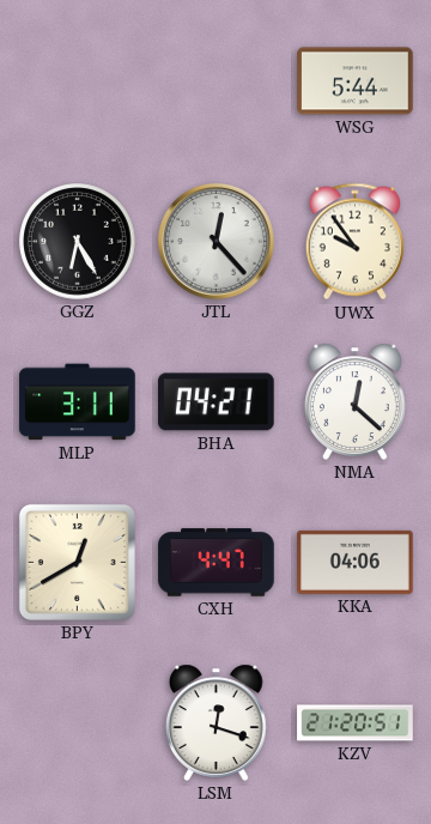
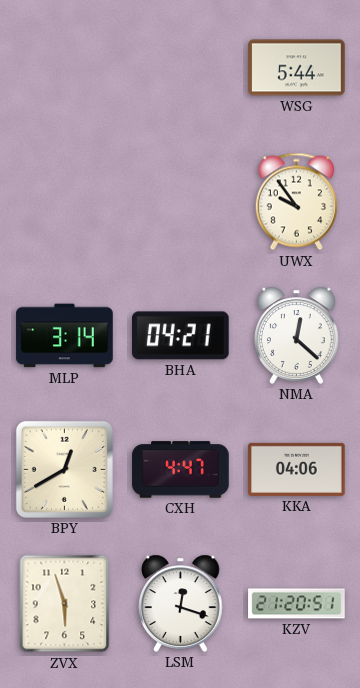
GGZ: 6:25 -> none (78, 242)
JTL: 12:23 -> none (215, 241)
MLP: 3:11 -> 3:14 (65, 336)
ZVX: none -> 5:57 (65, 604)
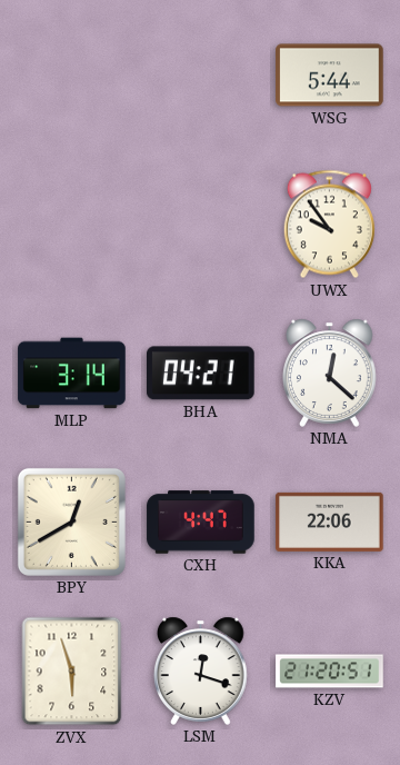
KKA: 04:06 -> 22:06 (330, 521)
